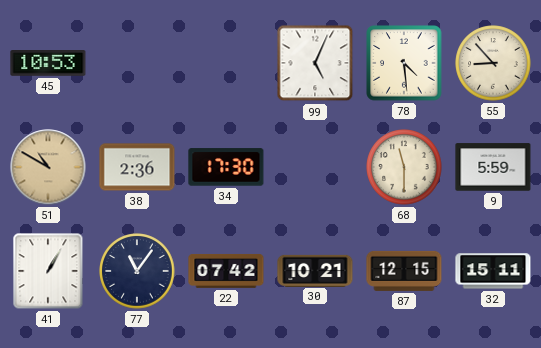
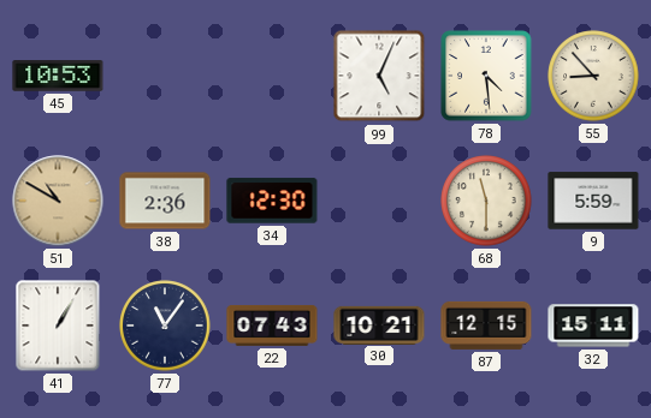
34: 17:30 -> 12:30 (272, 201)
22: 07:42 -> 07:43 (272, 326)
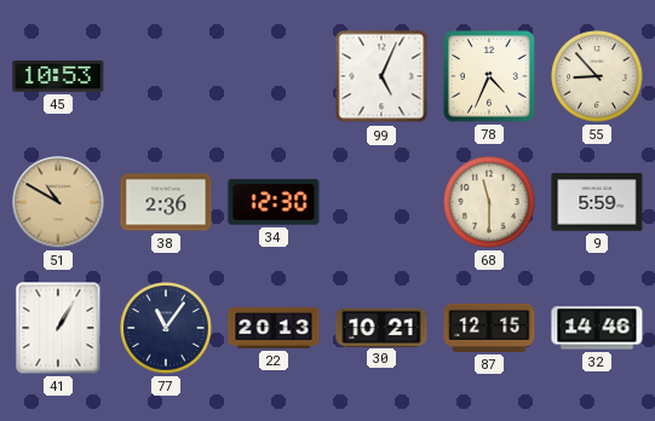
78: 4:29 -> 4:34 (489, 76)
22: 07:43 -> 20:13 (274, 328)
32: 15:11 -> 14:46 (597, 328)
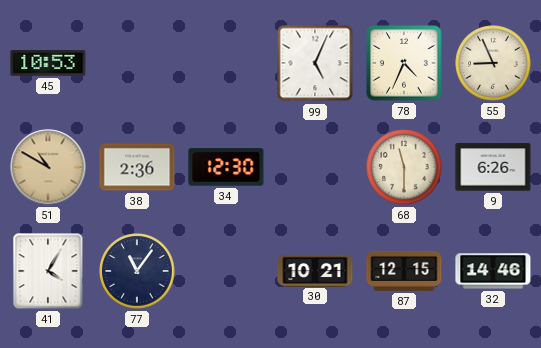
55: 8:53 -> 8:56 (493, 63)
9: 5:59 -> 6:26 (493, 167)
41: 1:05 -> 4:05 (48, 271)
22: 20:13 -> none (274, 328)
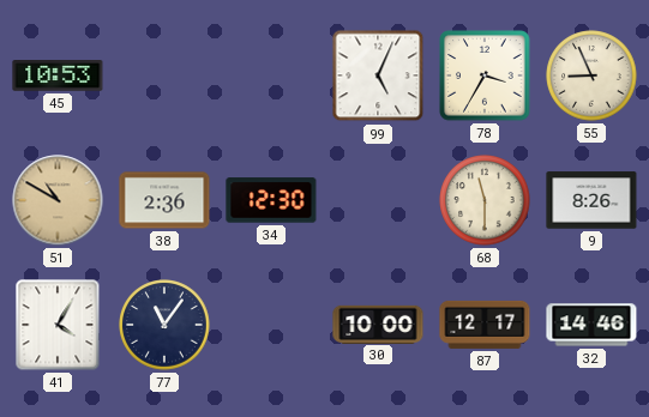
78: 4:34 -> 3:35 (485, 75)
9: 6:26 -> 8:26 (591, 200)
30: 10:21 -> 10:00 (378, 324)
87: 12:15 -> 12:17 (485, 325)
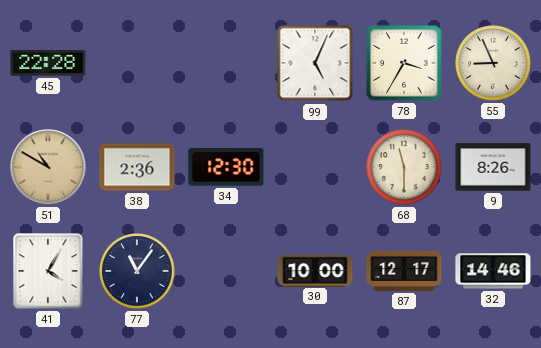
45: 10:53 -> 22:28 (48, 64)
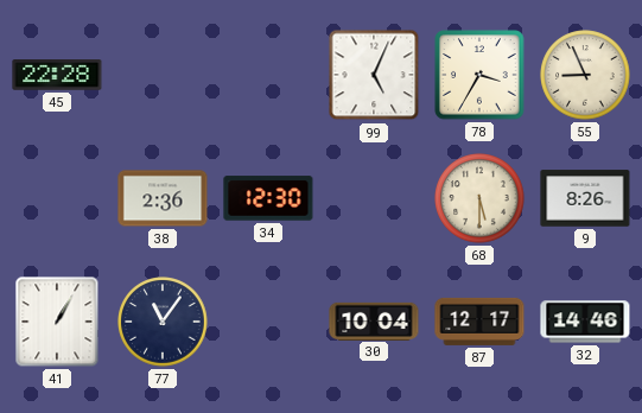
51: 10:50 -> none (48, 167)
68: 11:30 -> 5:30 (479, 198)
41: 4:05 -> 1:05 (57, 322)
30: 10:00 -> 10:04 (374, 320)
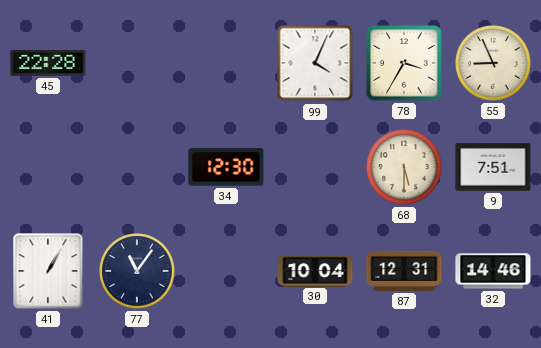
99: 5:04 -> 4:04 (315, 63)
38: 2:36 -> none (163, 198)
9: 8:26 -> 7:51 (493, 167)
87: 12:17 -> 12:31 (404, 271)
